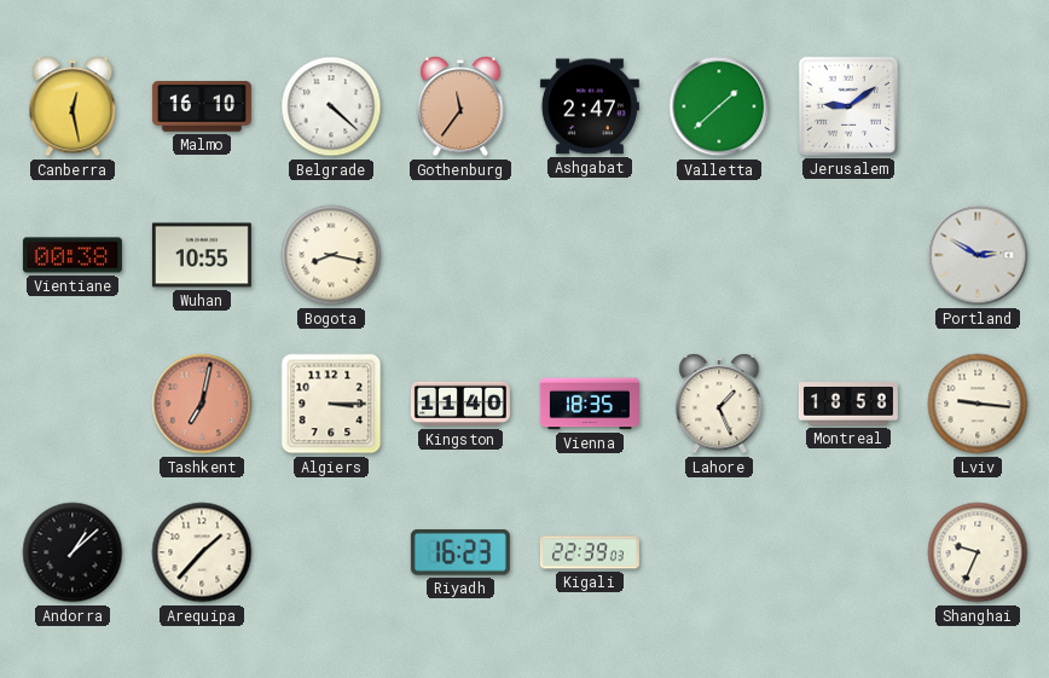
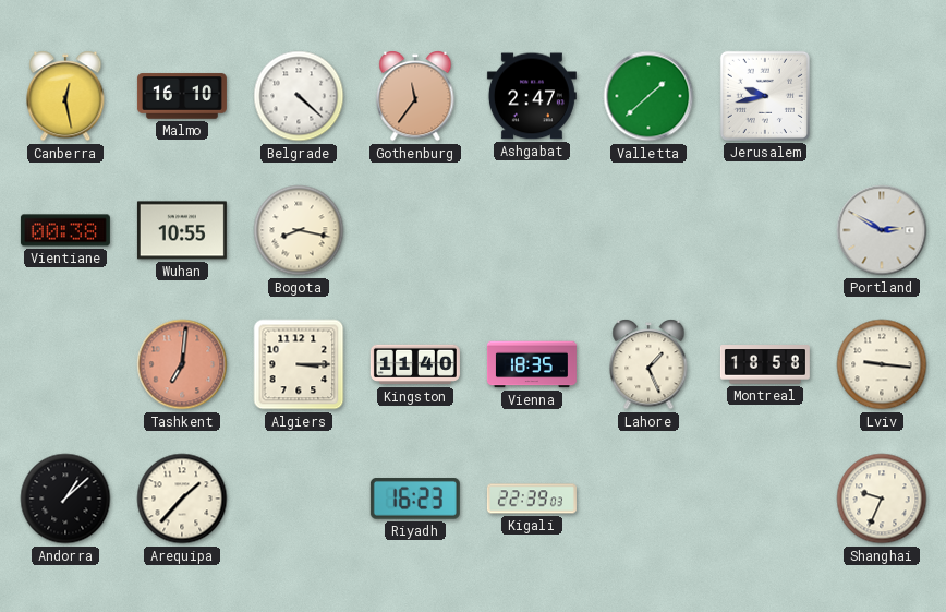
Jerusalem: 9:09 -> 9:43 (765, 96)
Tashkent: 7:02 -> 7:01 (182, 364)
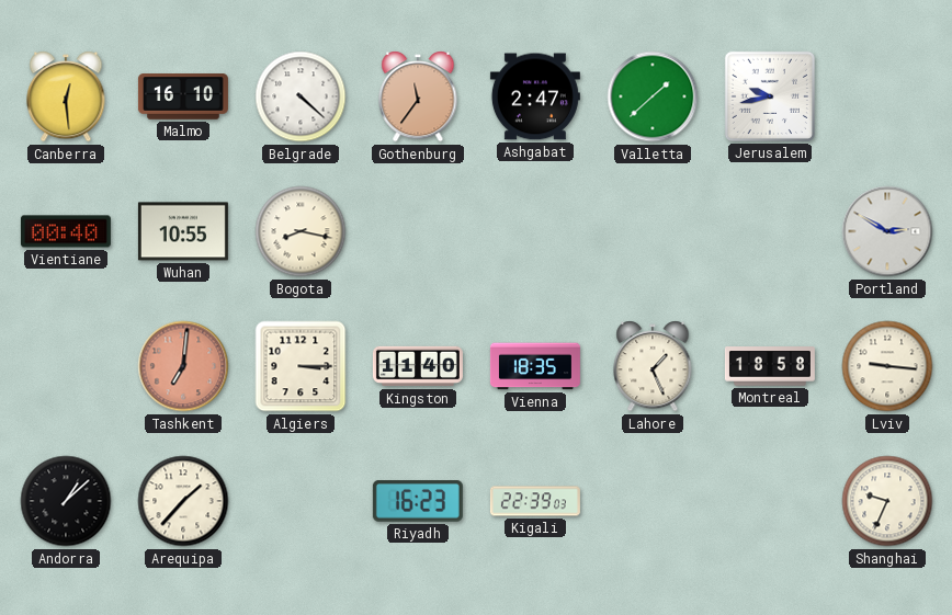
Canberra: 12:28 -> 12:29 (66, 96)
Vientiane: 00:38 -> 00:40 (66, 231)
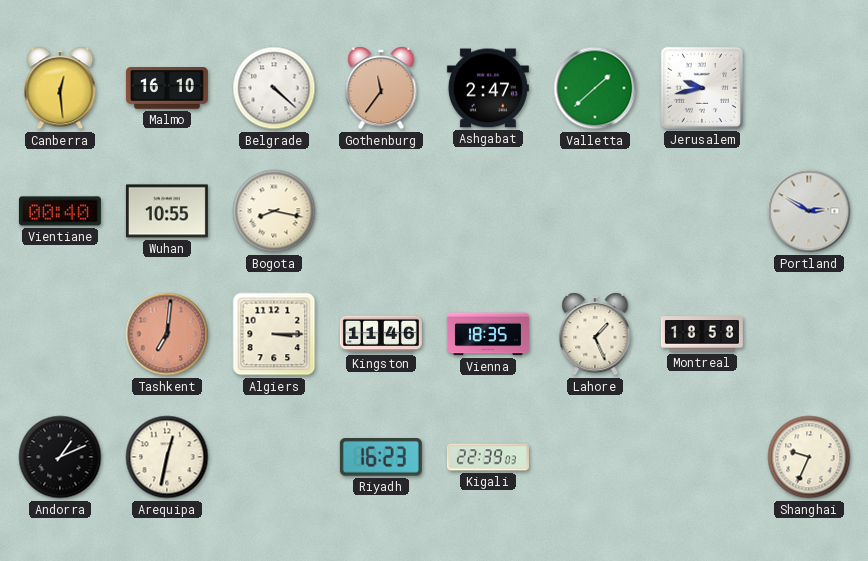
Kingston: 11:40 -> 11:46 (381, 334)
Lviv: 9:16 -> none (887, 366)
Andorra: 1:08 -> 1:11 (60, 457)
Arequipa: 1:37 -> 12:32 (167, 457)
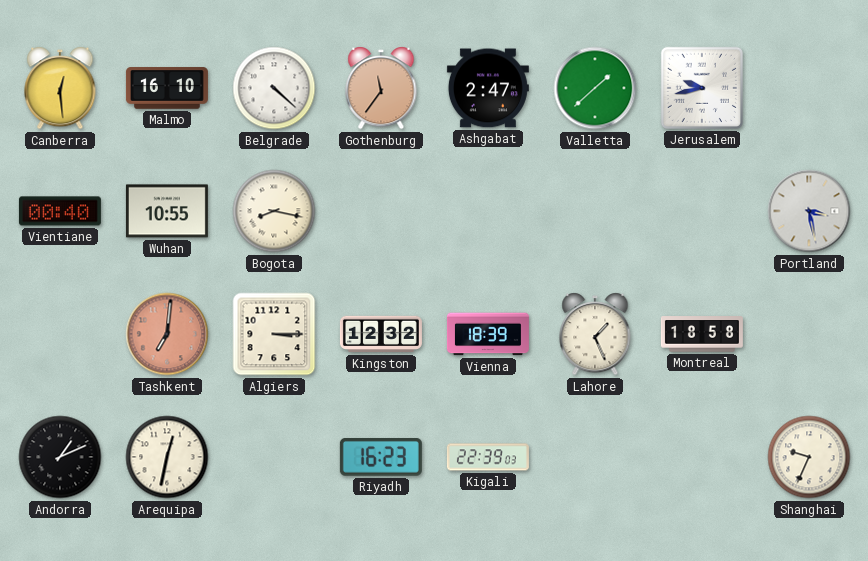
Portland: 2:50 -> 3:28 (809, 211)
Kingston: 11:46 -> 12:32 (381, 334)
Vienna: 18:35 -> 18:39 (488, 334)
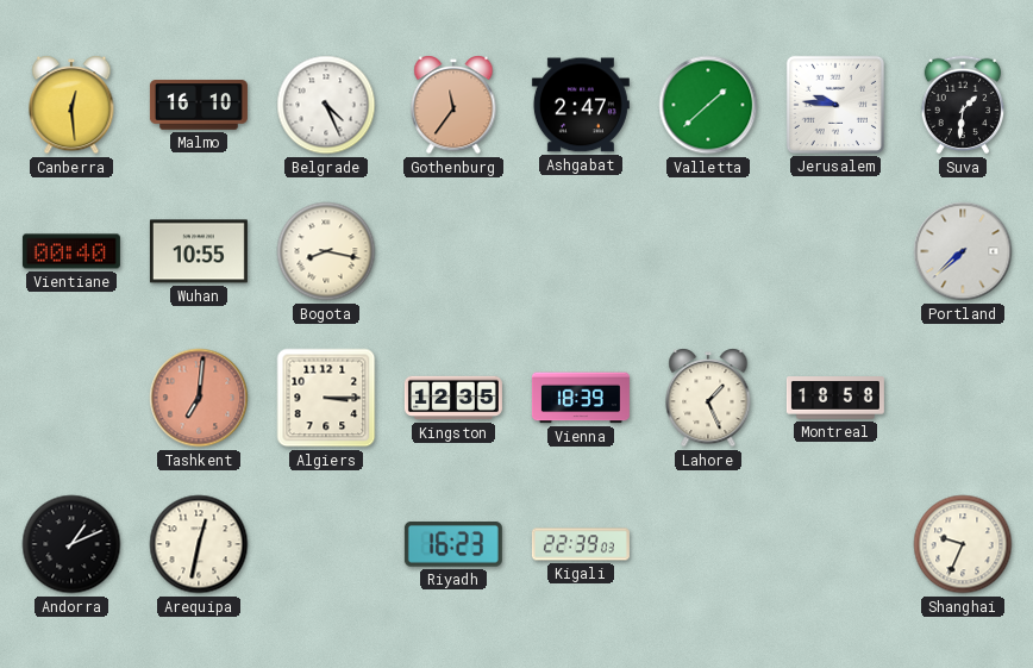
Belgrade: 4:22 -> 4:26 (326, 105)
Jerusalem: 9:43 -> 9:46 (835, 105)
Suva: none -> 1:31 (963, 105)
Portland: 3:28 -> 7:38 (963, 251)
Kingston: 12:32 -> 12:35 (453, 398)
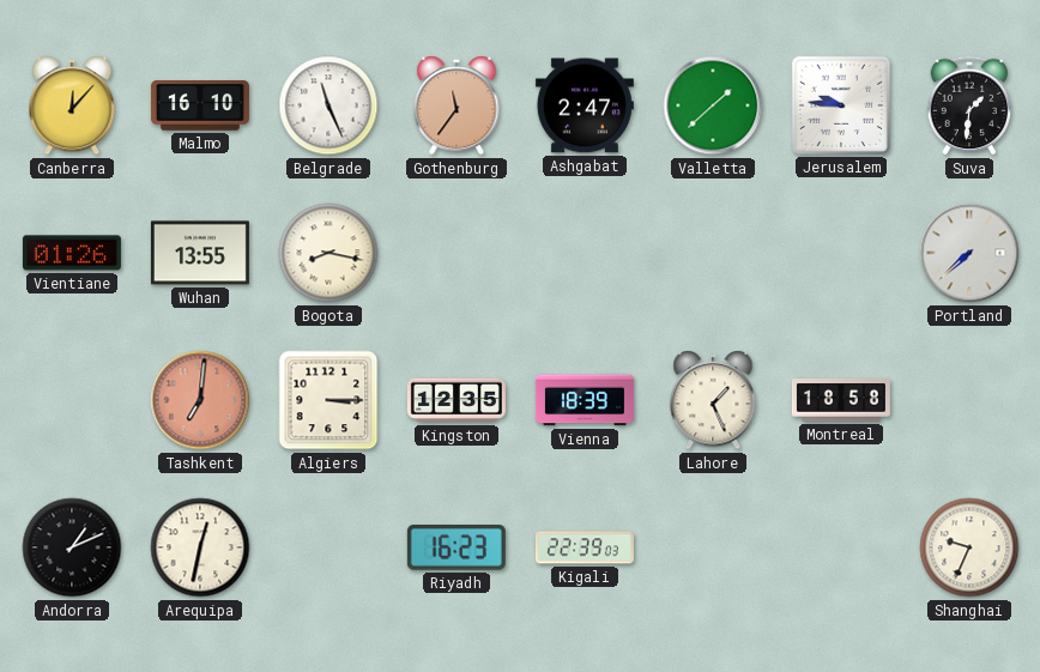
Canberra: 12:29 -> 12:07 (72, 105)
Belgrade: 4:26 -> 11:26 (328, 105)
Vientiane: 00:40 -> 01:26 (72, 253)
Wuhan: 10:55 -> 13:55 (200, 253)
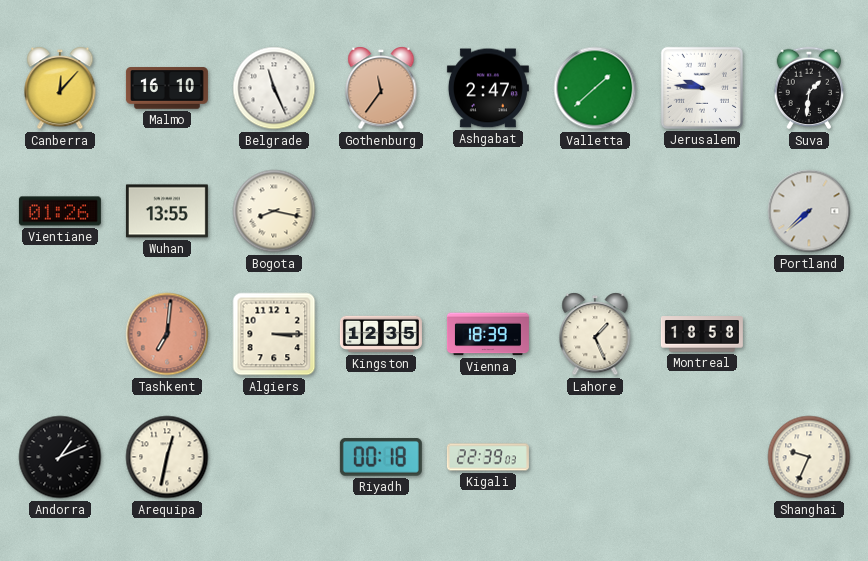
Riyadh: 16:23 -> 00:18 (381, 458)
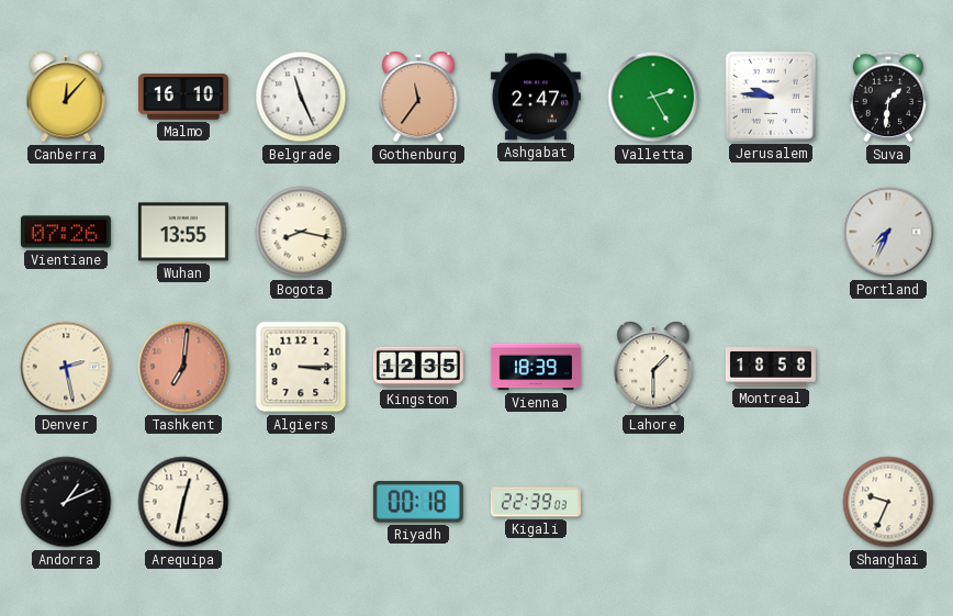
Valletta: 1:38 -> 2:25 (653, 97)
Vientiane: 01:26 -> 07:26 (66, 232)
Portland: 7:38 -> 7:34 (888, 232)
Denver: none -> 2:28 (66, 367)
Lahore: 1:26 -> 1:30 (653, 367)
